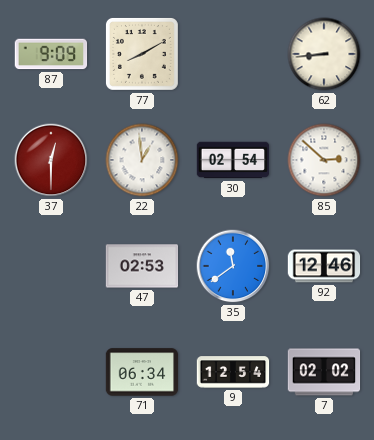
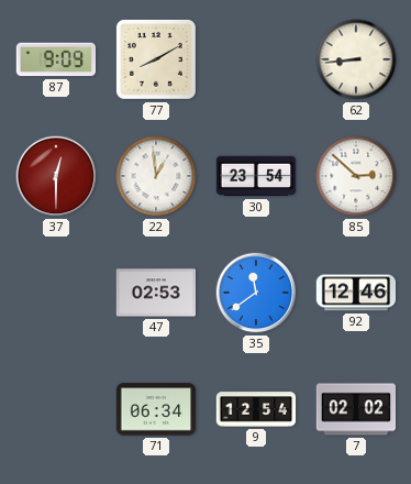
30: 02:54 -> 23:54 (256, 176)
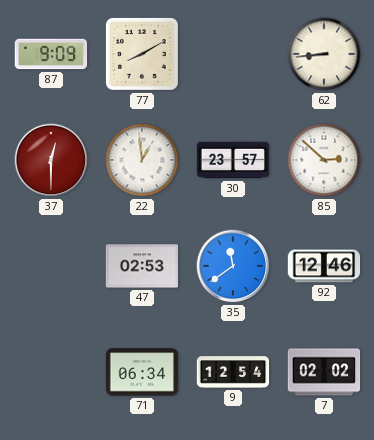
30: 23:54 -> 23:57 (233, 160)
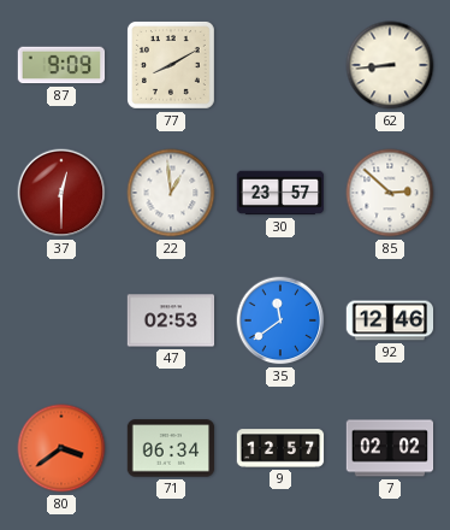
80: none -> 3:39 (61, 448)
9: 12:54 -> 12:57 (280, 448)
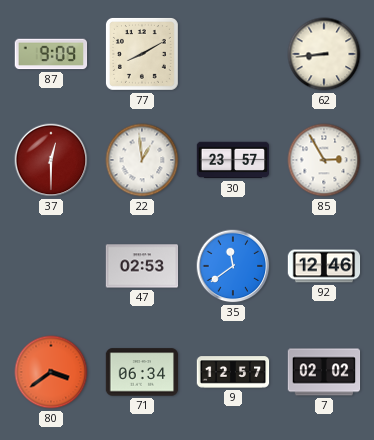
85: 2:52 -> 2:55 (324, 160)
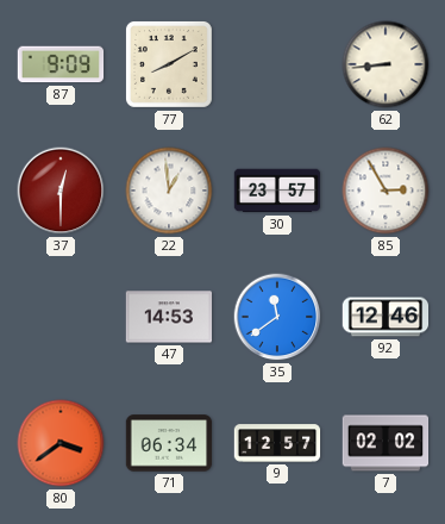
47: 02:53 -> 14:53 (169, 317)
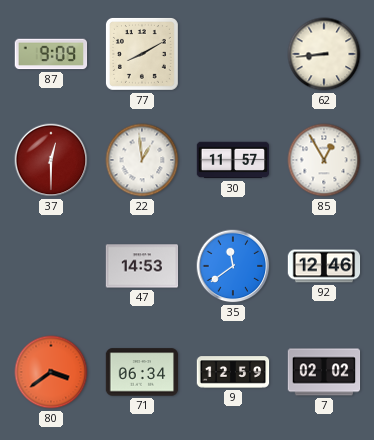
30: 23:57 -> 11:57 (233, 160)
85: 2:55 -> 12:55 (324, 160)
9: 12:57 -> 12:59 (233, 372)
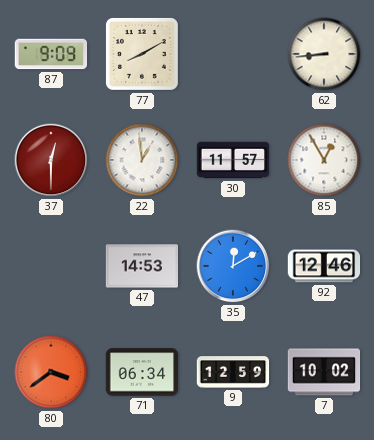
35: 11:39 -> 12:10 (233, 266)
7: 02:02 -> 10:02 (324, 372)
